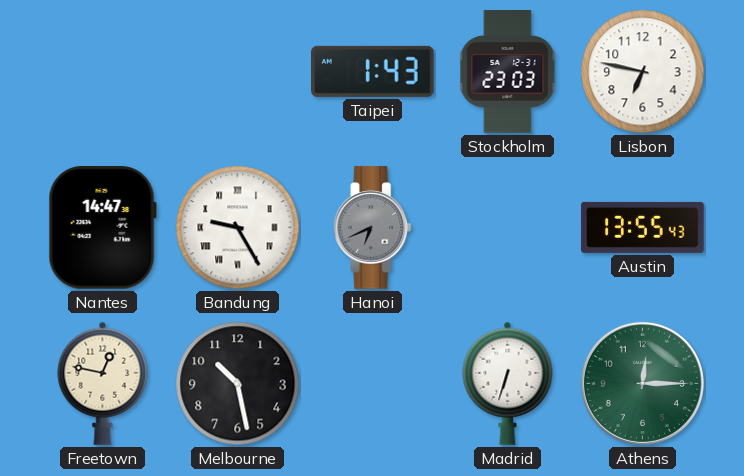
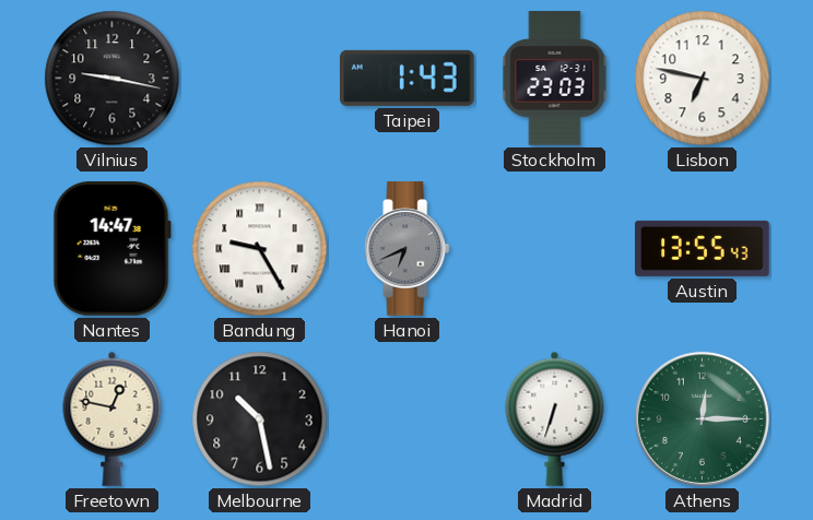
Vilnius: none -> 9:17 (113, 79)
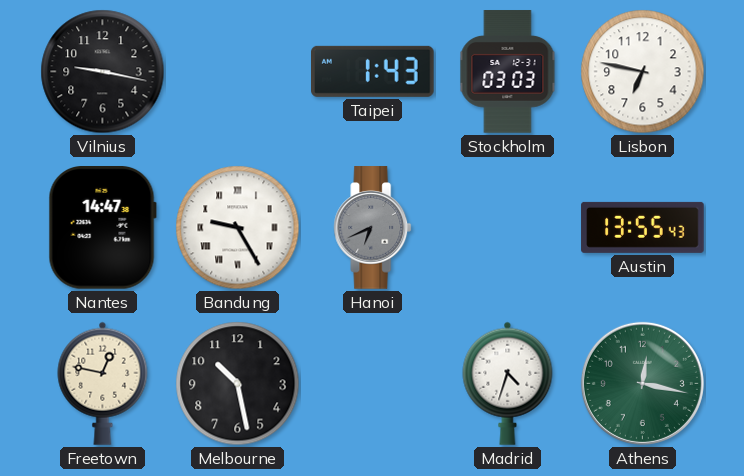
Stockholm: 23:03 -> 03:03 (508, 72)
Madrid: 6:33 -> 4:33 (508, 383)
Athens: 12:15 -> 12:17 (642, 383)
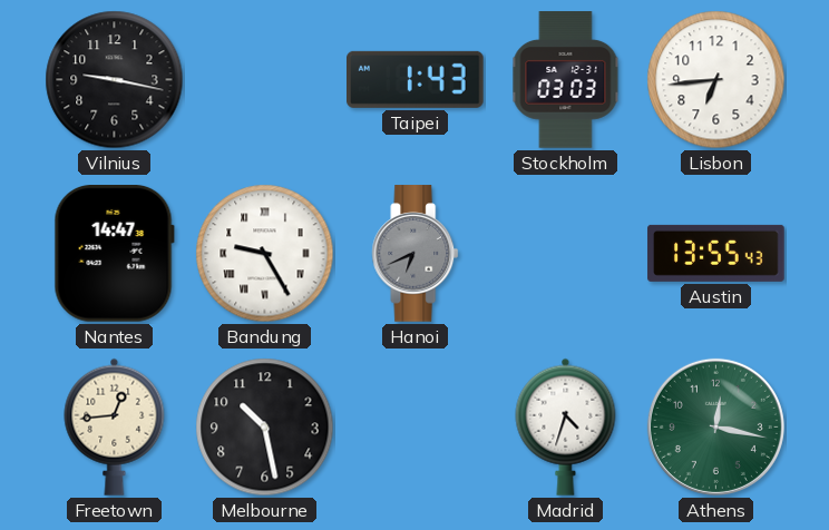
Lisbon: 6:47 -> 6:44 (716, 80)
Freetown: 12:47 -> 12:44 (115, 426)
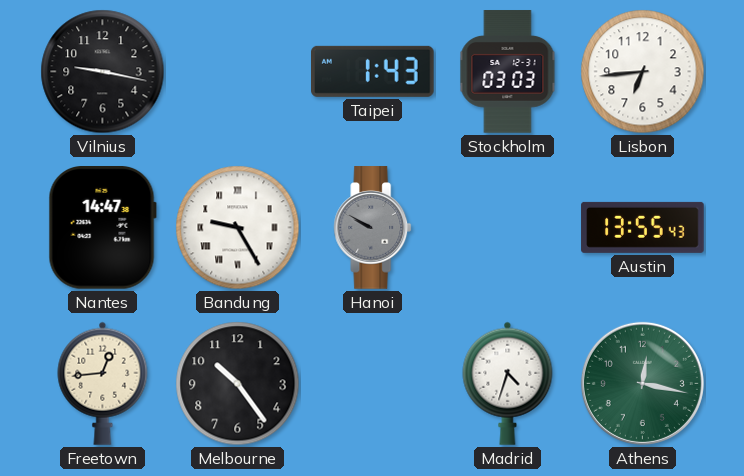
Hanoi: 6:41 -> 9:50 (373, 228)
Melbourne: 10:28 -> 10:24 (238, 384)
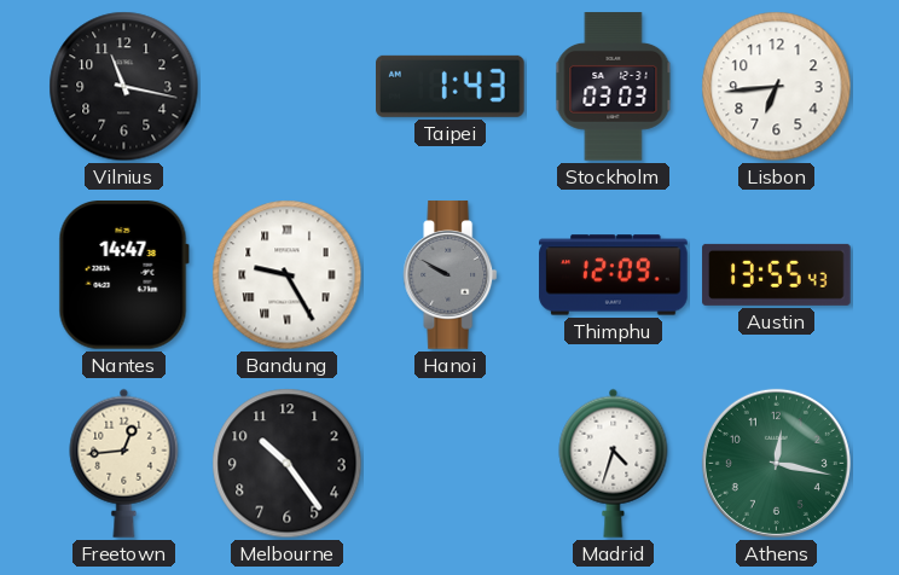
Vilnius: 9:17 -> 11:17 (124, 87)
Thimphu: none -> 12:09 (614, 275)
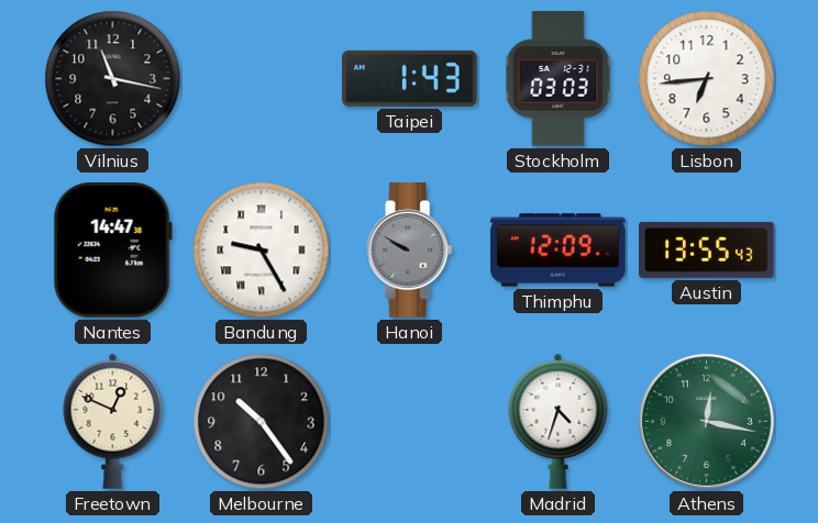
Freetown: 12:44 -> 12:49 (113, 421)
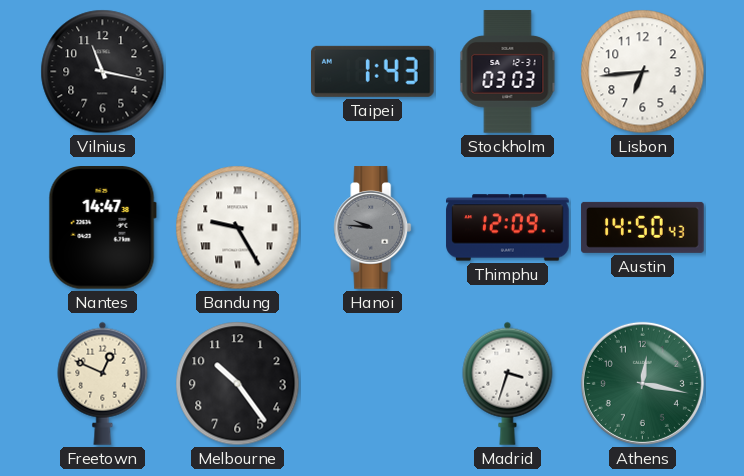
Hanoi: 9:50 -> 9:46 (373, 228)
Austin: 13:55 -> 14:50 (643, 227)
Madrid: 4:33 -> 3:33 (508, 383)
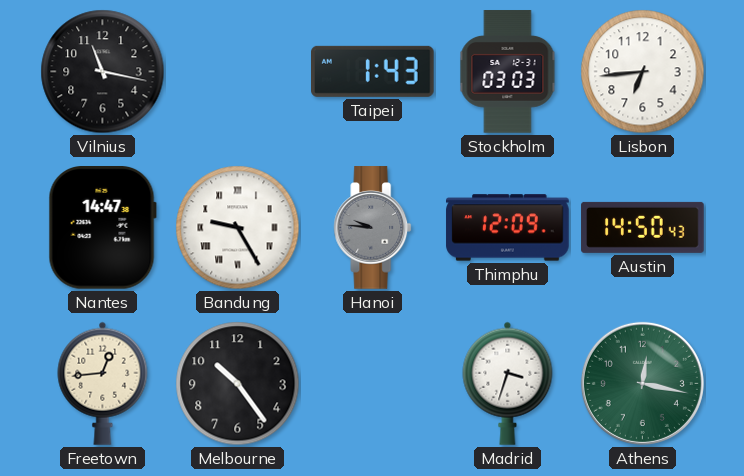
Freetown: 12:49 -> 12:44 (103, 383)
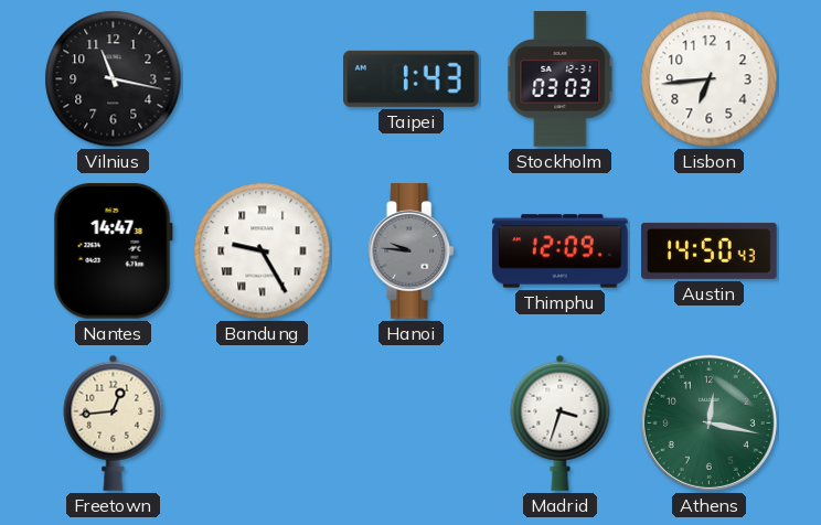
Melbourne: 10:24 -> none (238, 384)
